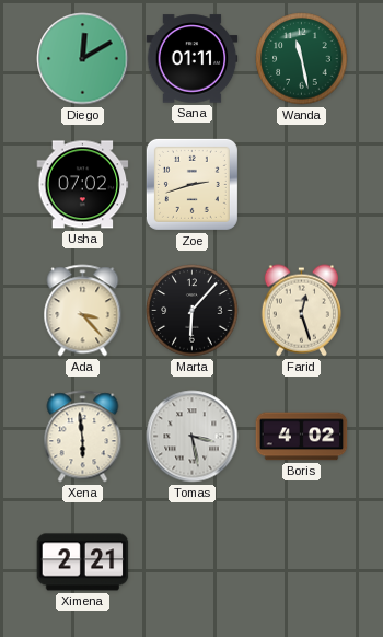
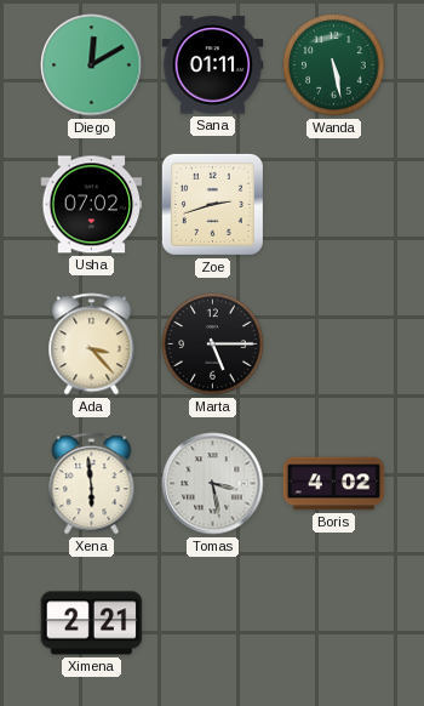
Wanda: 11:28 -> 5:28 (334, 66)
Marta: 6:07 -> 5:15 (213, 345)
Farid: 12:27 -> none (301, 311)
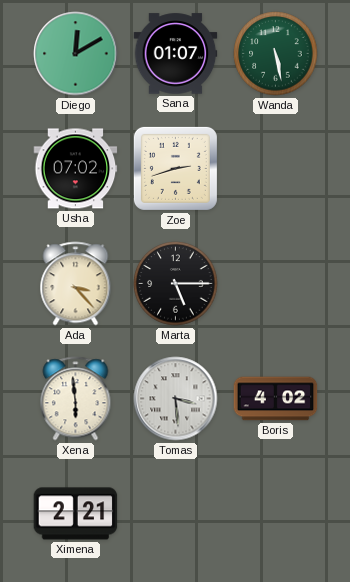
Sana: 01:11 -> 01:07 (176, 54)
Tomas: 3:28 -> 3:29 (176, 399)
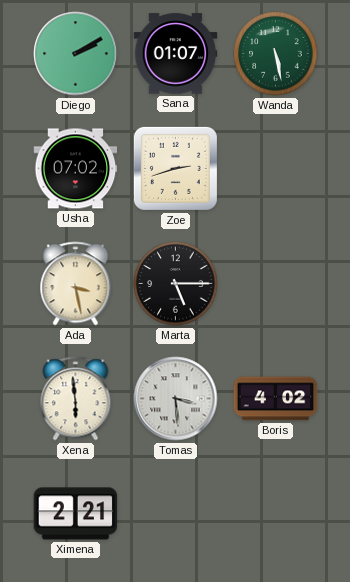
Diego: 12:10 -> 2:10 (76, 54)
Ada: 3:23 -> 3:28 (76, 284)
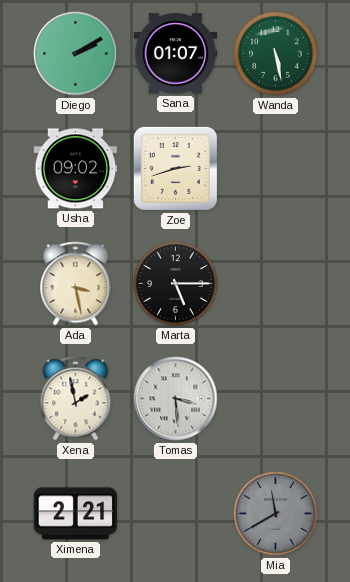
Usha: 07:02 -> 09:02 (76, 169)
Xena: 5:59 -> 1:58 (76, 399)
Boris: 4:02 -> none (276, 399)
Mia: none -> 11:40 (276, 514)
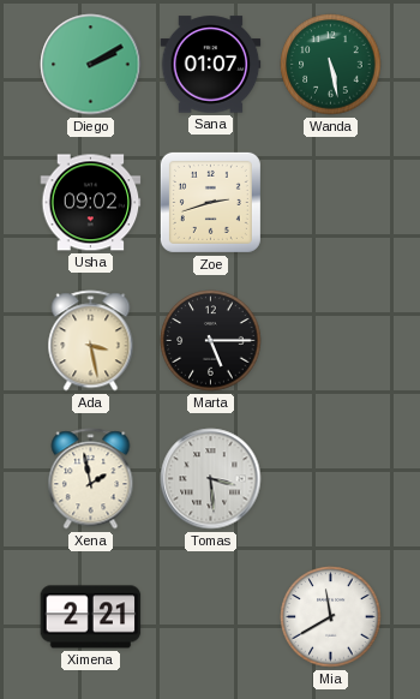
Mia dial: grey -> white (331, 617)
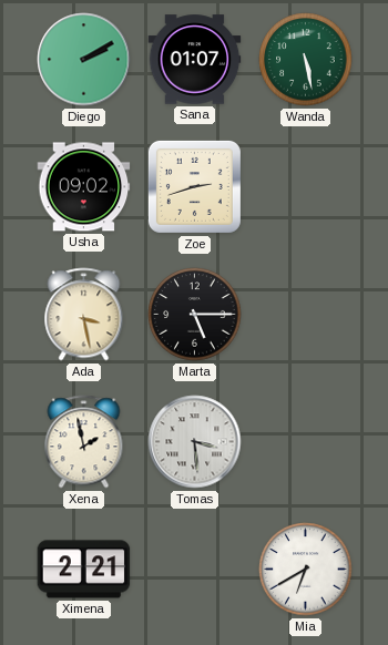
Mia: 11:40 -> 6:40 (306, 570)
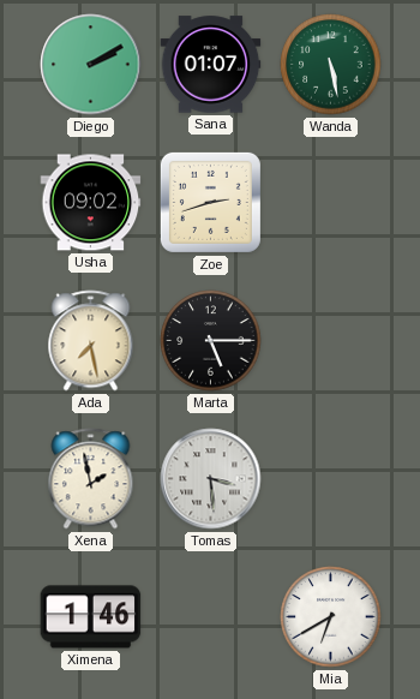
Ada: 3:28 -> 7:28 (91, 341)
Ximena: 2:21 -> 1:46 (91, 617)
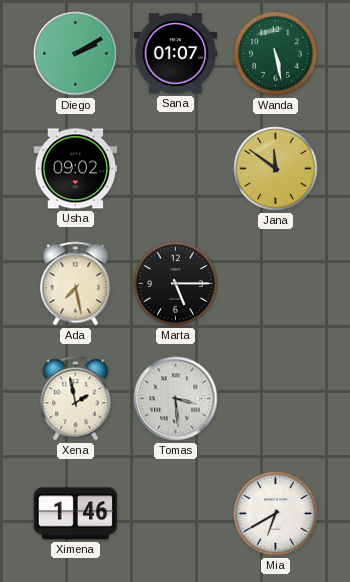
Zoe: 2:42 -> none (210, 202)
Jana: none -> 11:51 (276, 169)
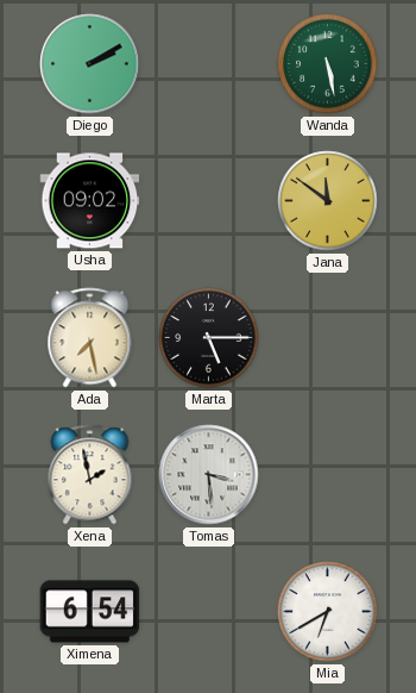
Sana: 01:07 -> none (176, 54)
Ximena: 1:46 -> 6:54 (90, 612)
